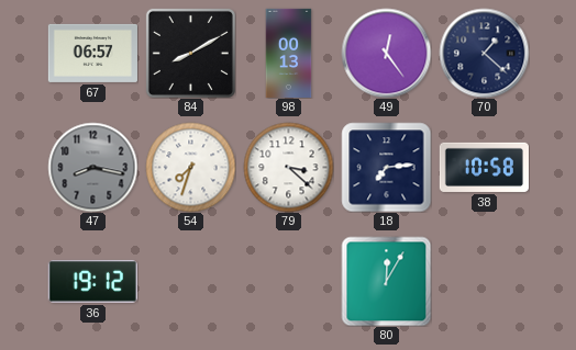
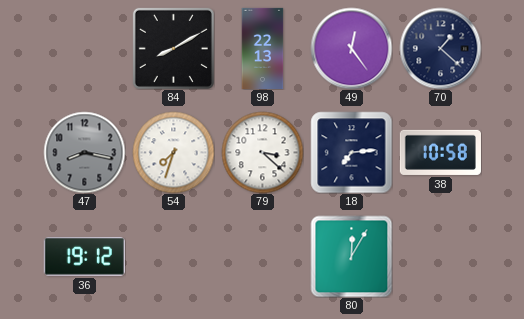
67: 06:57 -> none (92, 53)
98: 00:13 -> 22:13 (263, 48)
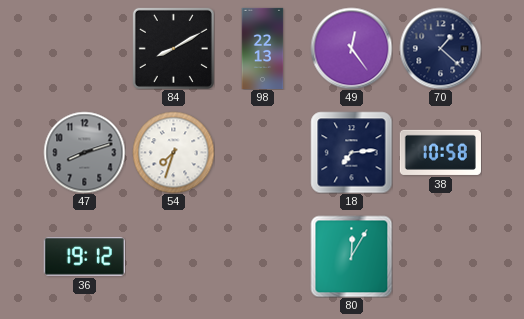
47: 8:17 -> 8:12 (84, 152)
79: 3:22 -> none (262, 152)
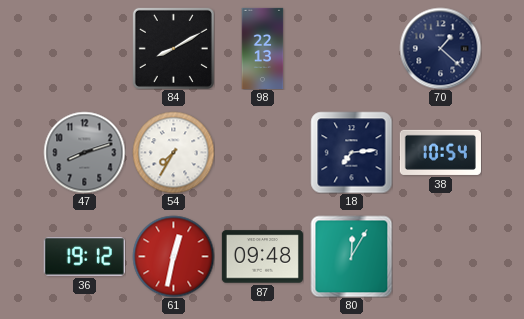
49: 12:24 -> none (351, 48)
54: 7:33 -> 7:35 (173, 152)
38: 10:58 -> 10:54 (440, 152)
61: none -> 12:32 (173, 256)
87: none -> 09:48 (262, 257)
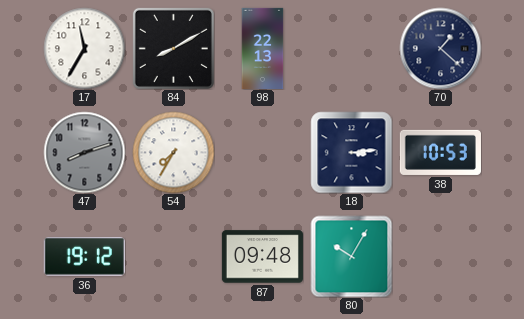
17: none -> 11:35 (84, 48)
18: 7:14 -> 3:14 (351, 152)
38: 10:54 -> 10:53 (440, 152)
61: 12:32 -> none (173, 256)
80: 12:05 -> 10:05 (351, 256)
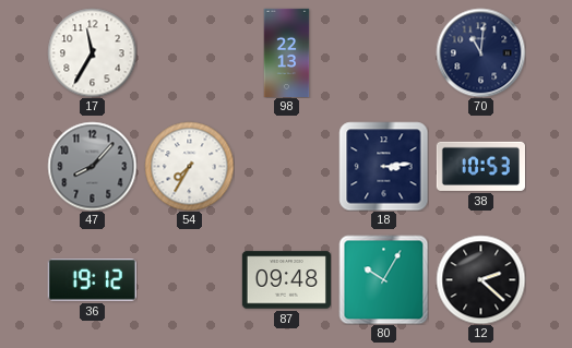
84: 8:10 -> none (173, 48)
70: 1:22 -> 11:01 (480, 52)
47: 8:12 -> 8:07 (92, 166)
12: none -> 2:22 (480, 279)
